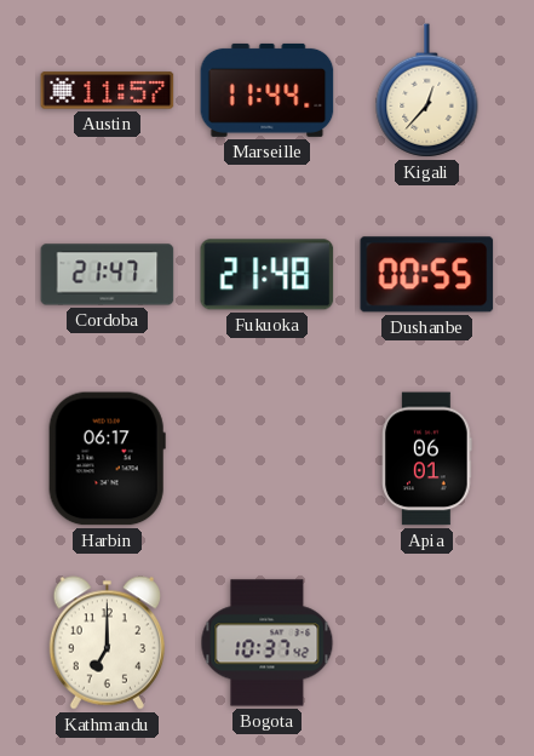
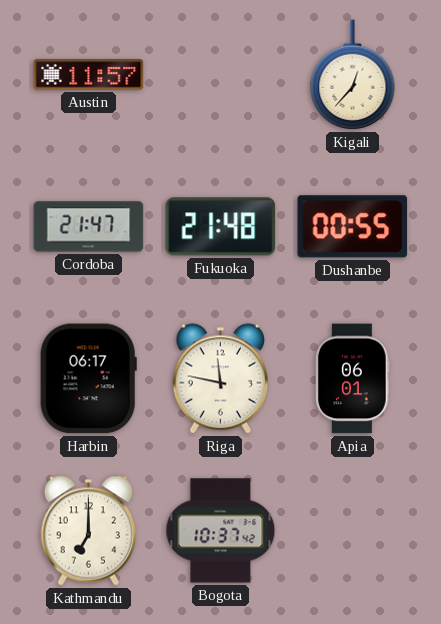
Marseille: 11:44 -> none (268, 90)
Riga: none -> 11:47 (220, 379)
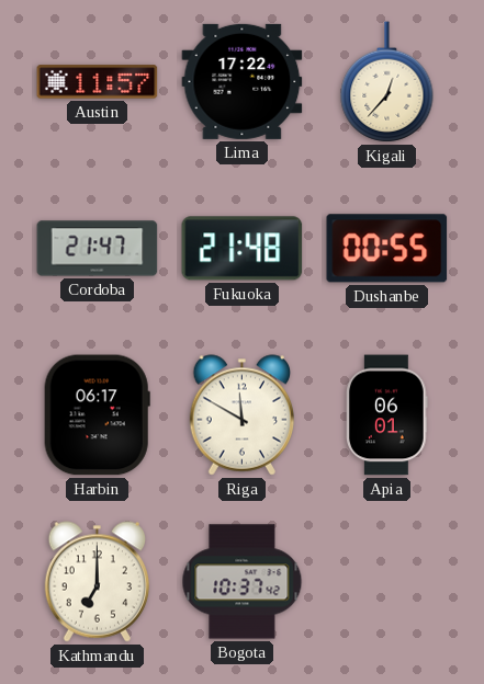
Lima: none -> 17:22 (243, 81)
Riga: 11:47 -> 11:50 (241, 415)
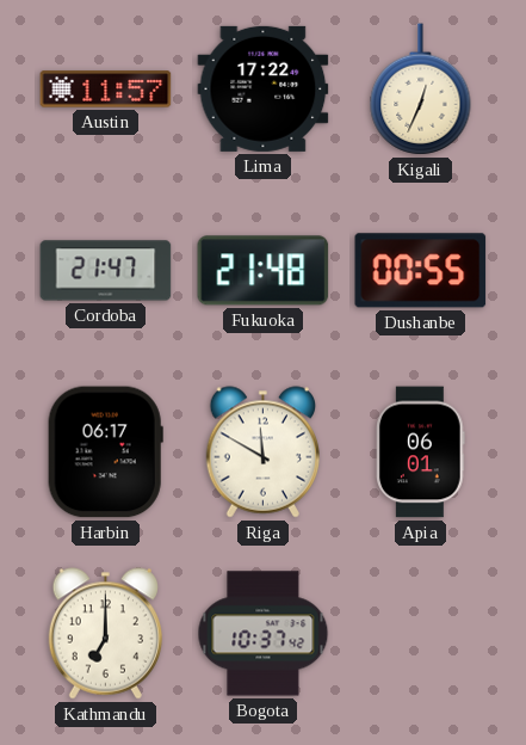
Kigali: 12:37 -> 12:34 (421, 90)
